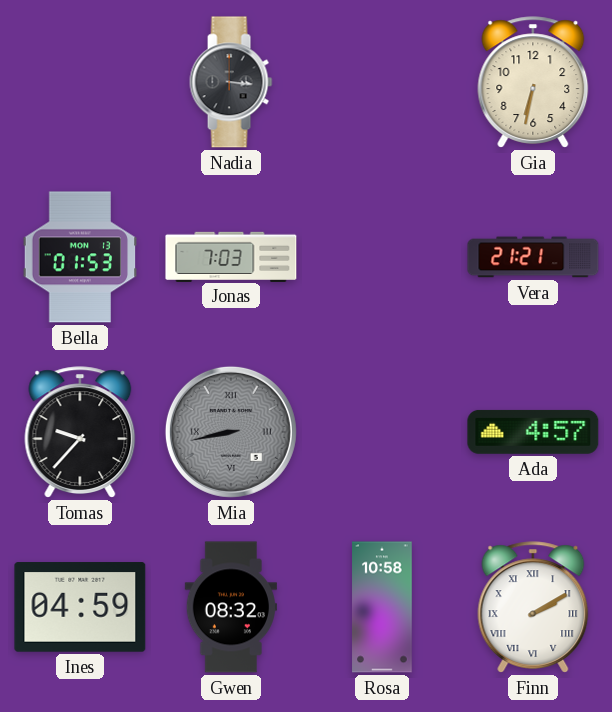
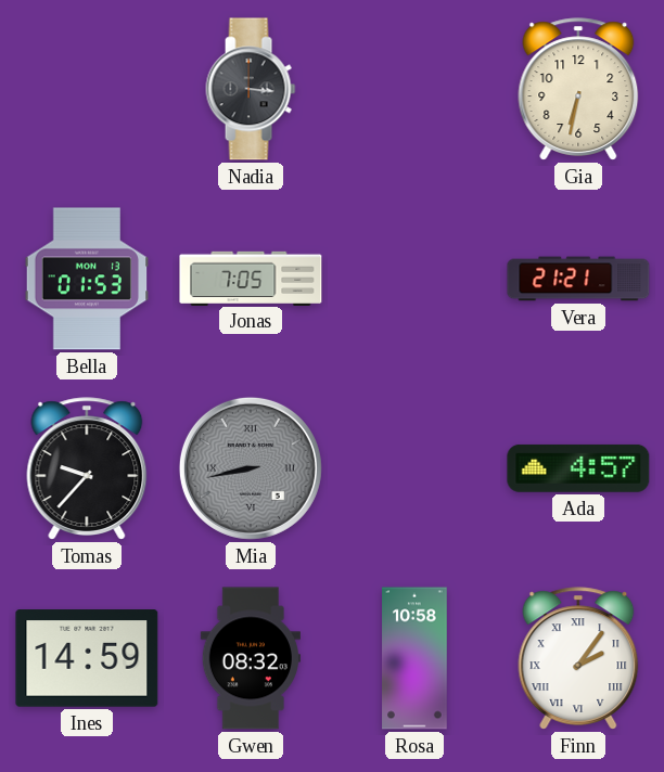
Jonas: 7:03 -> 7:05 (251, 278)
Ines: 04:59 -> 14:59 (87, 658)
Finn: 2:10 -> 2:06 (578, 658)
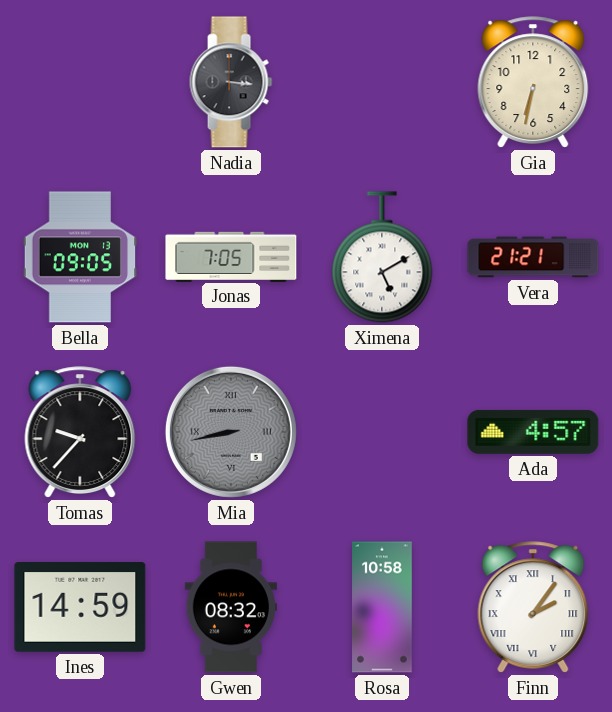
Bella: 01:53 -> 09:05 (80, 257)
Ximena: none -> 5:10 (382, 257)
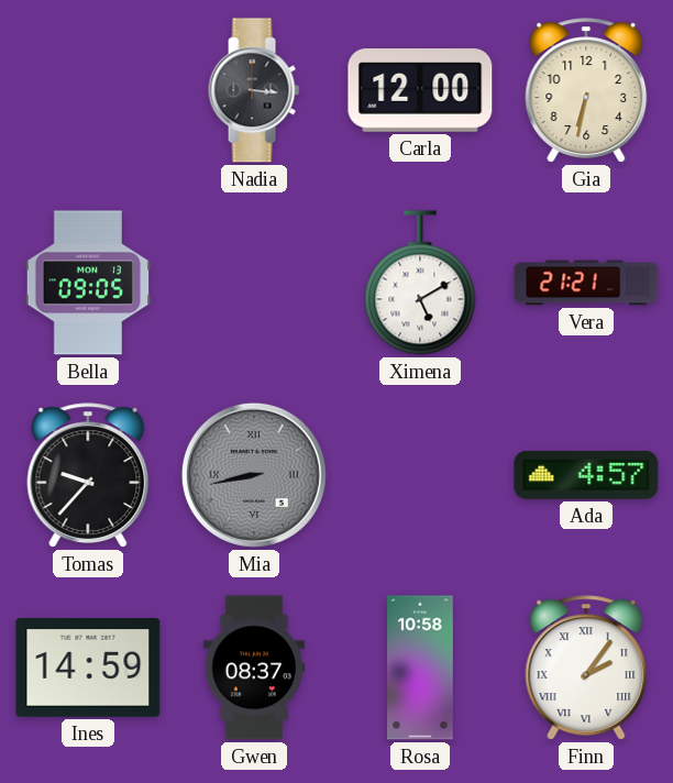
Carla: none -> 12:00 (420, 91)
Jonas: 7:05 -> none (231, 256)
Gwen: 08:32 -> 08:37 (253, 668)
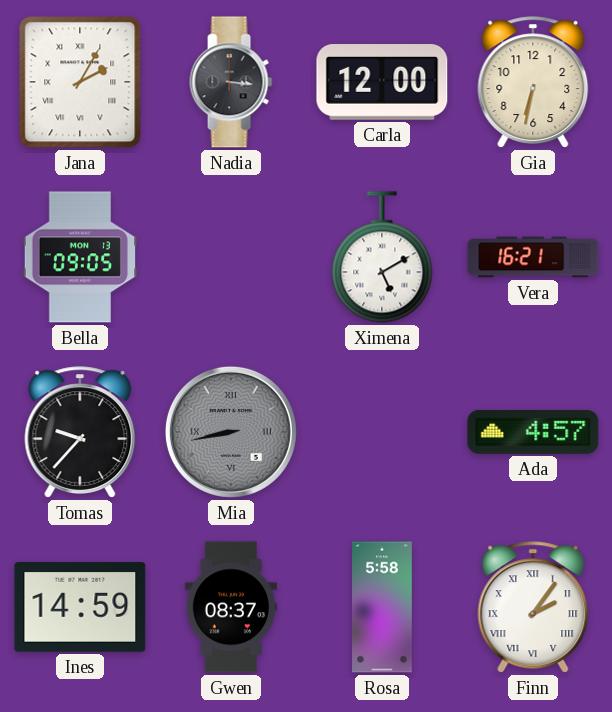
Jana: none -> 2:05 (80, 82)
Vera: 21:21 -> 16:21 (533, 257)
Rosa: 10:58 -> 5:58 (382, 607)
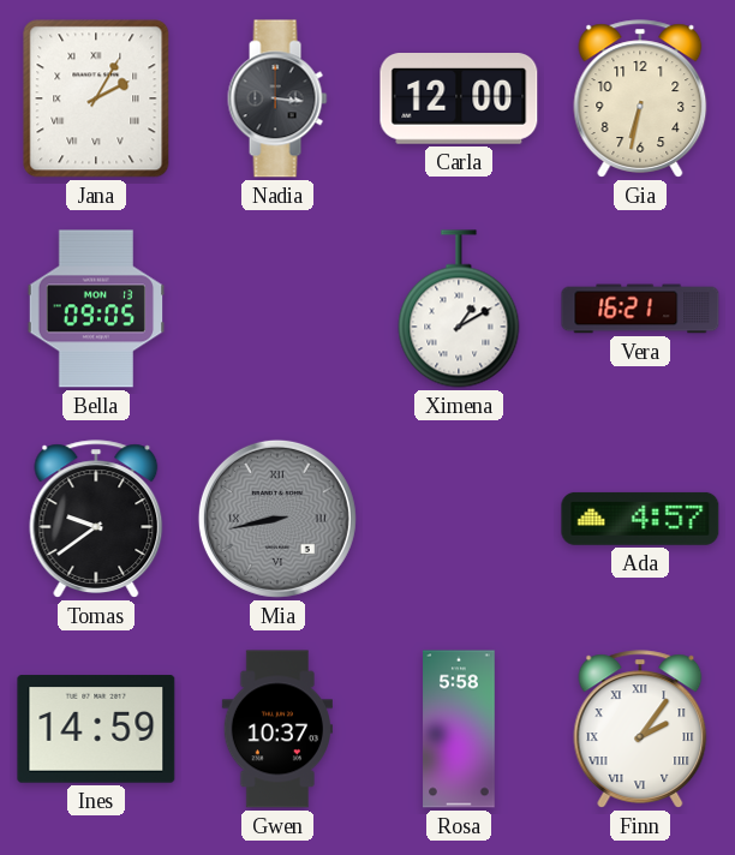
Ximena: 5:10 -> 1:10 (459, 309)
Tomas: 9:37 -> 9:39 (96, 519)
Gwen: 08:37 -> 10:37 (276, 729)
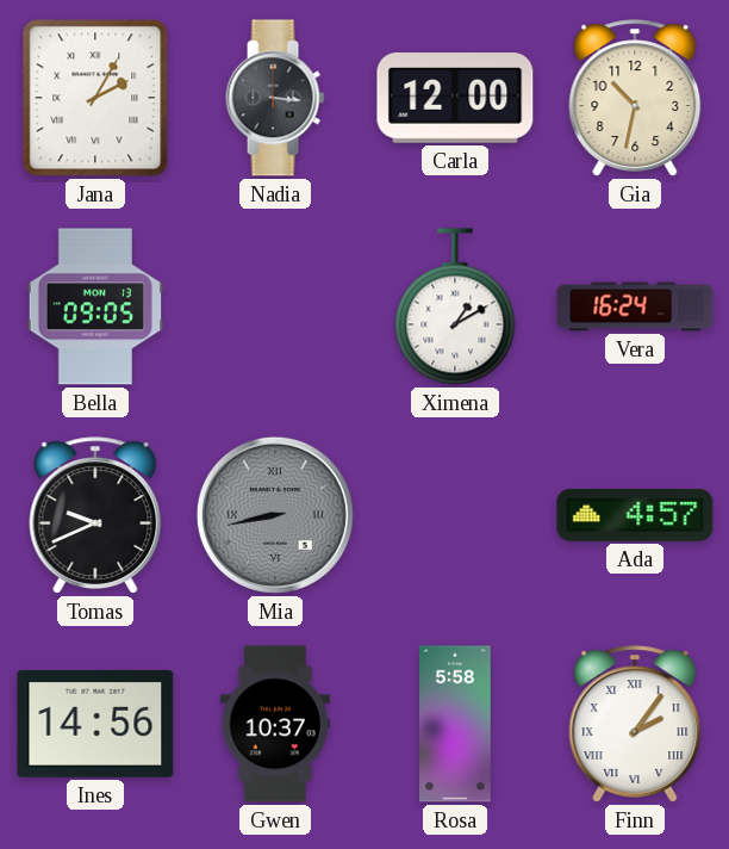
Gia: 6:32 -> 10:32 (635, 98)
Vera: 16:21 -> 16:24 (635, 306)
Tomas: 9:39 -> 9:41 (95, 515)
Ines: 14:59 -> 14:56 (95, 724)
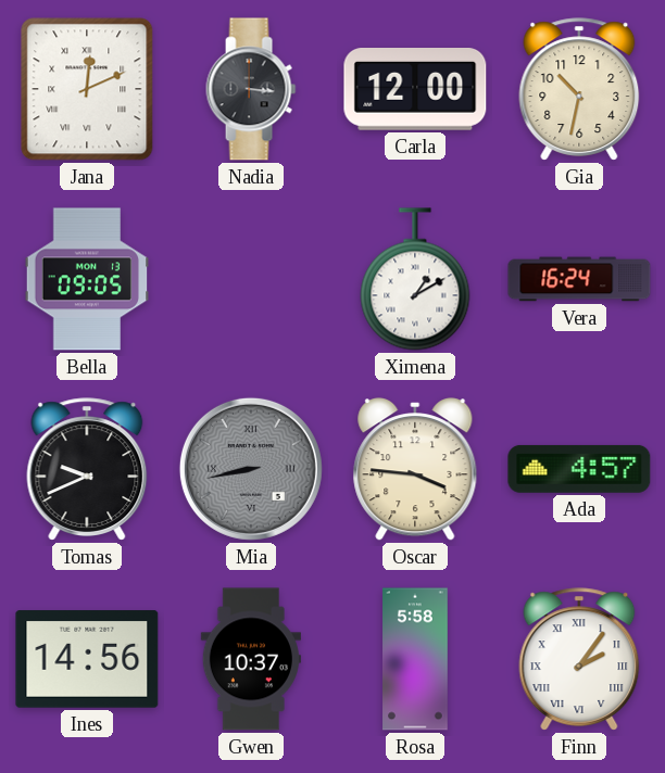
Jana: 2:05 -> 12:11 (87, 89)
Oscar: none -> 3:46 (415, 470)
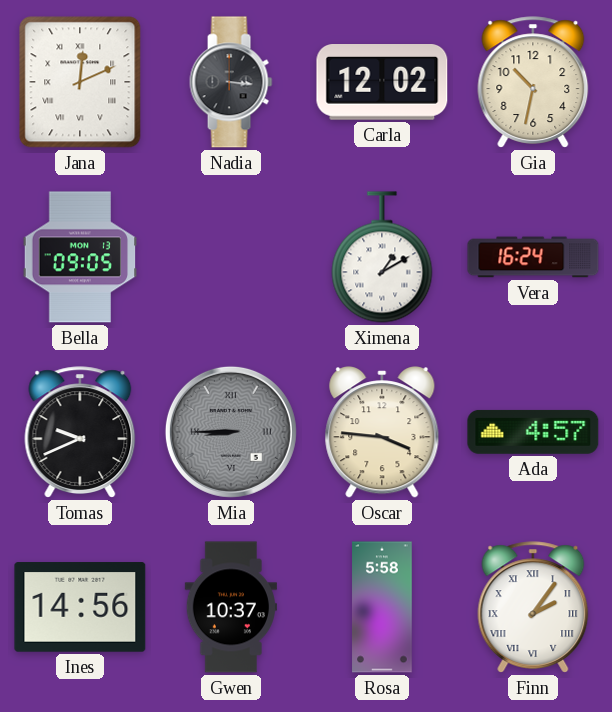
Carla: 12:00 -> 12:02 (382, 83)
Mia: 8:43 -> 8:45 (231, 432)
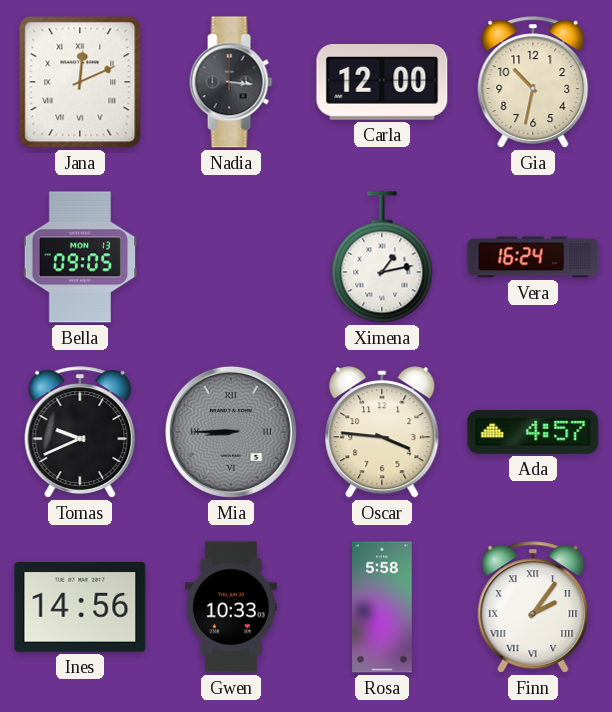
Carla: 12:02 -> 12:00 (382, 83)
Ximena: 1:10 -> 1:13 (382, 257)
Gwen: 10:37 -> 10:33 (230, 607)
